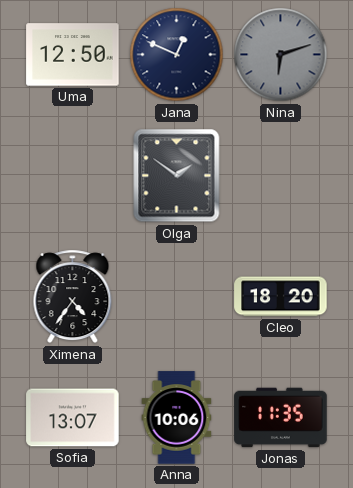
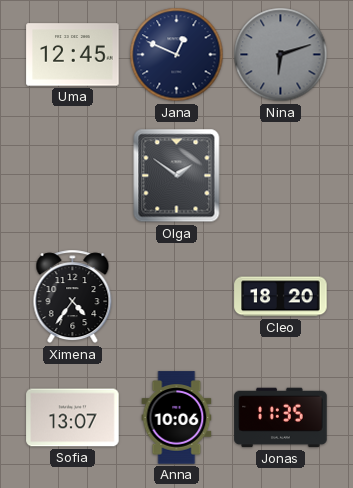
Uma: 12:50 -> 12:45 (73, 55)
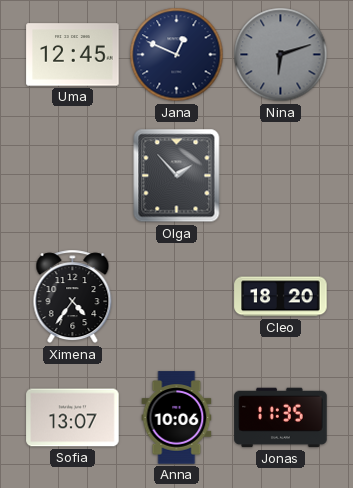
Olga: 1:51 -> 1:53 (177, 176)
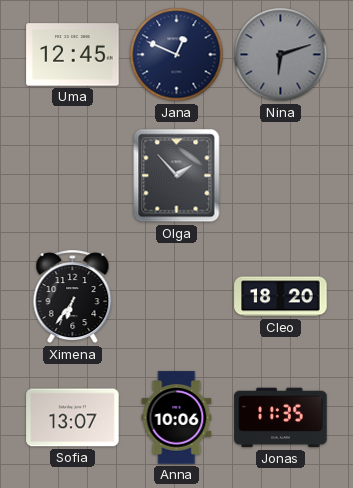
Ximena: 4:36 -> 6:36 (73, 297)
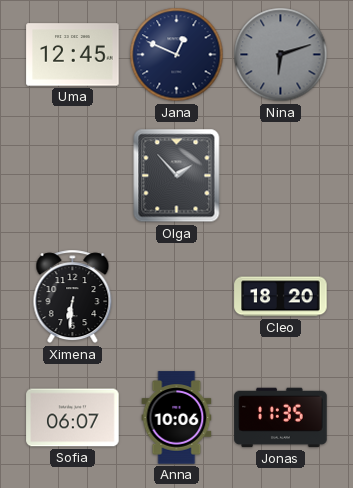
Ximena: 6:36 -> 6:31 (73, 297)
Sofia: 13:07 -> 06:07 (73, 418)
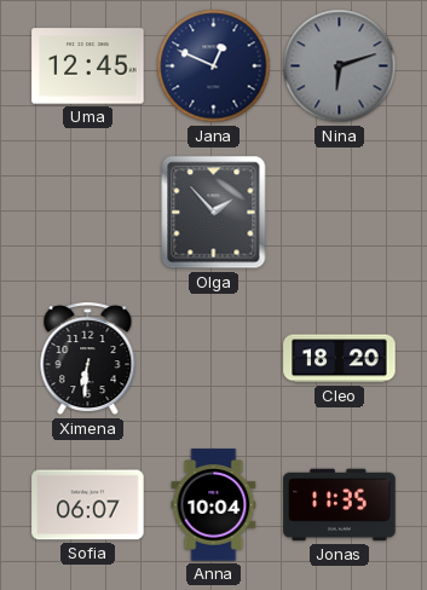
Anna: 10:06 -> 10:04 (214, 505)
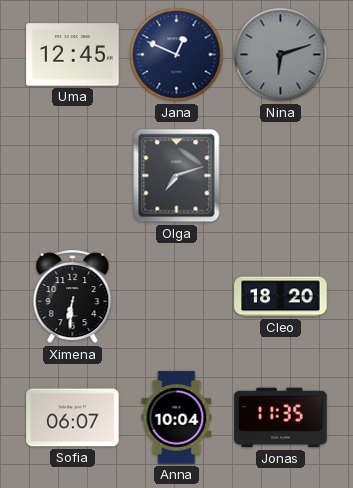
Olga: 1:53 -> 7:12 (177, 176)
